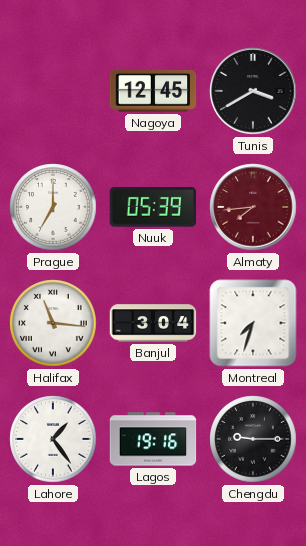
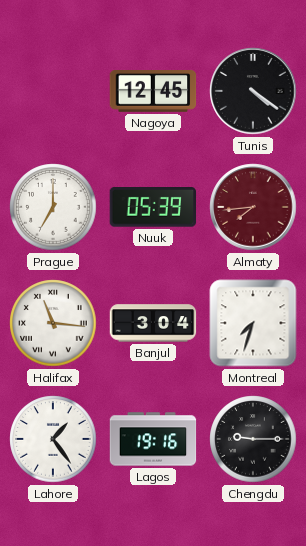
Tunis: 3:40 -> 4:21 (253, 91)
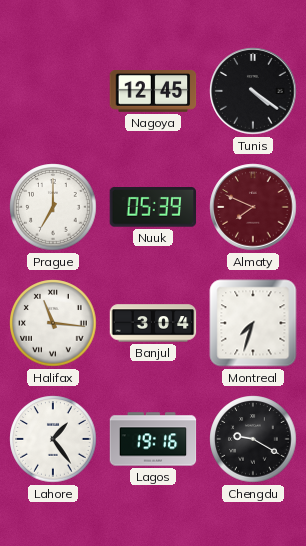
Almaty: 7:44 -> 7:49 (253, 207)
Chengdu: 9:15 -> 9:20 (253, 439)
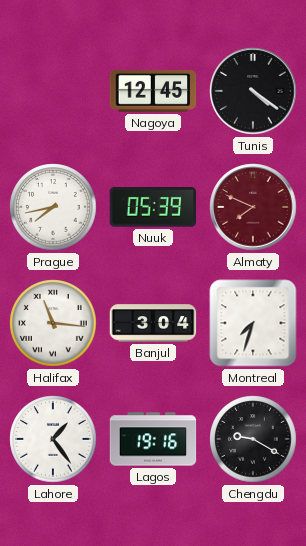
Prague: 7:00 -> 7:43 (53, 207)
